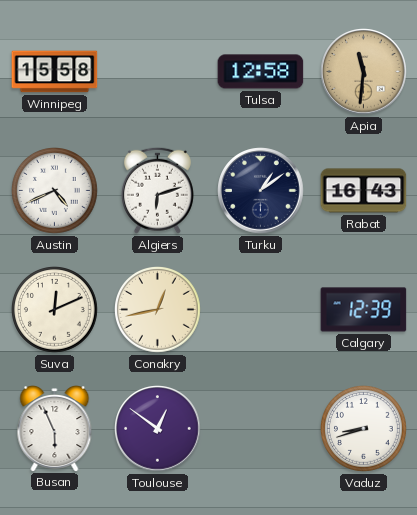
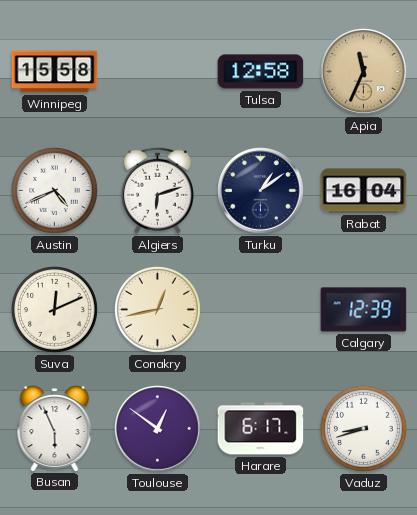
Apia: 11:31 -> 11:34 (364, 72)
Rabat: 16:43 -> 16:04 (364, 191)
Harare: none -> 6:17 (261, 429)
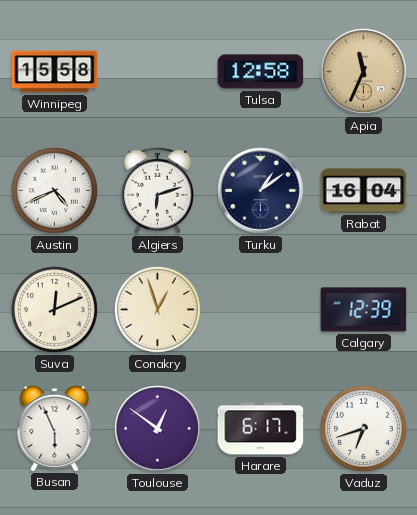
Conakry: 12:43 -> 12:57 (158, 310)
Vaduz: 8:42 -> 6:42 (364, 429)
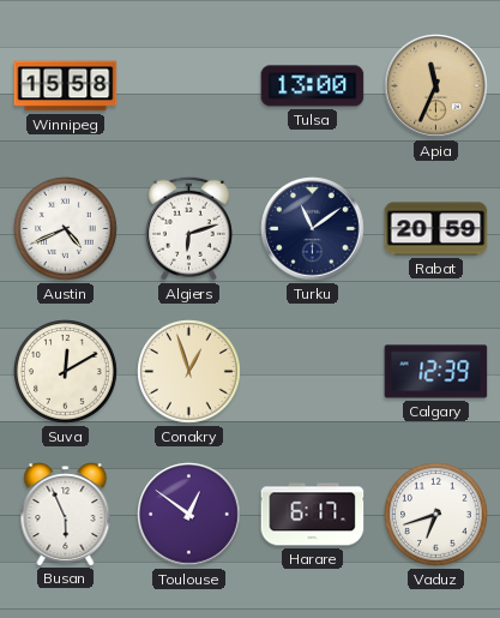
Tulsa: 12:58 -> 13:00 (313, 86)
Turku: 1:09 -> 11:09 (313, 229)
Rabat: 16:04 -> 20:59 (436, 229)
Suva: 12:11 -> 12:10 (66, 372)
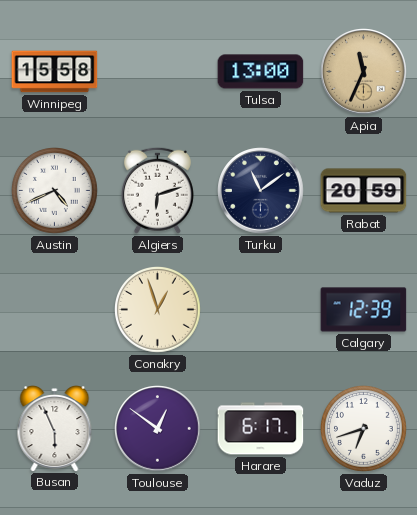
Suva: 12:10 -> none (66, 372)
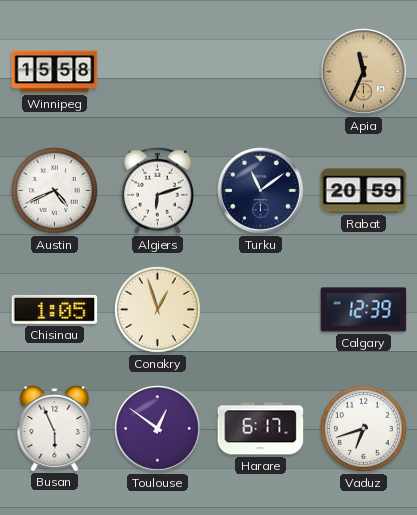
Tulsa: 13:00 -> none (261, 72)
Chisinau: none -> 1:05 (55, 309)
